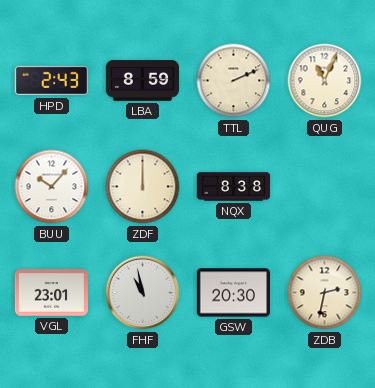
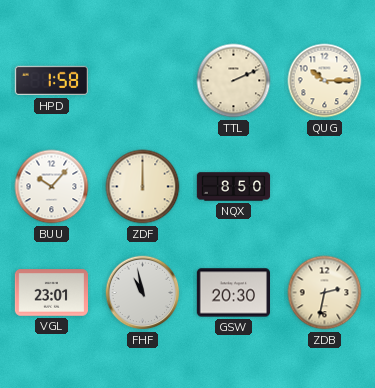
HPD: 2:43 -> 1:58 (51, 81)
LBA: 8:59 -> none (143, 81)
QUG: 11:04 -> 10:15 (325, 81)
NQX: 8:38 -> 8:50 (234, 187)
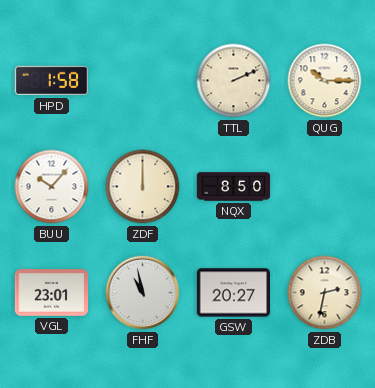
GSW: 20:30 -> 20:27 (233, 293)
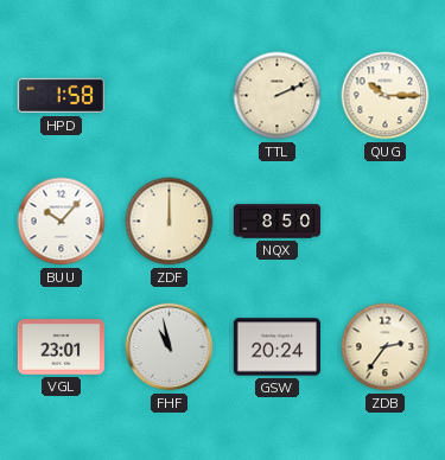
GSW: 20:27 -> 20:24 (276, 347)
ZDB: 2:32 -> 2:36 (386, 347)
